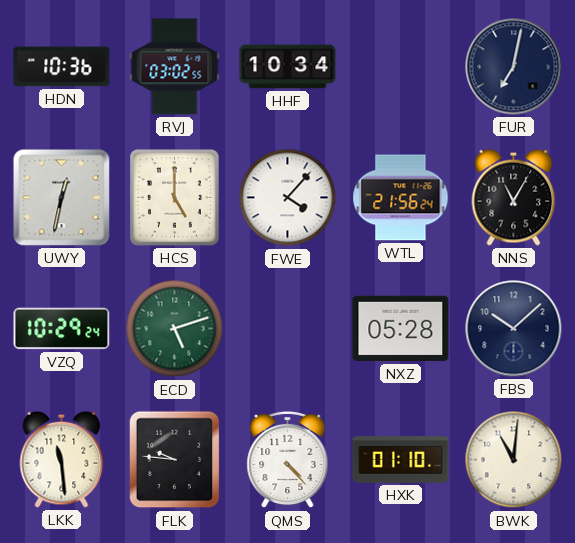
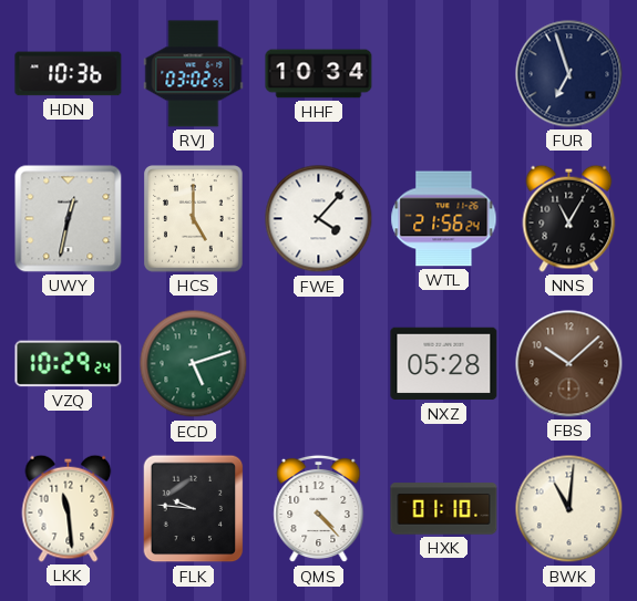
FUR: 7:02 -> 6:57 (569, 74)
FBS dial: navy -> brown (569, 364)
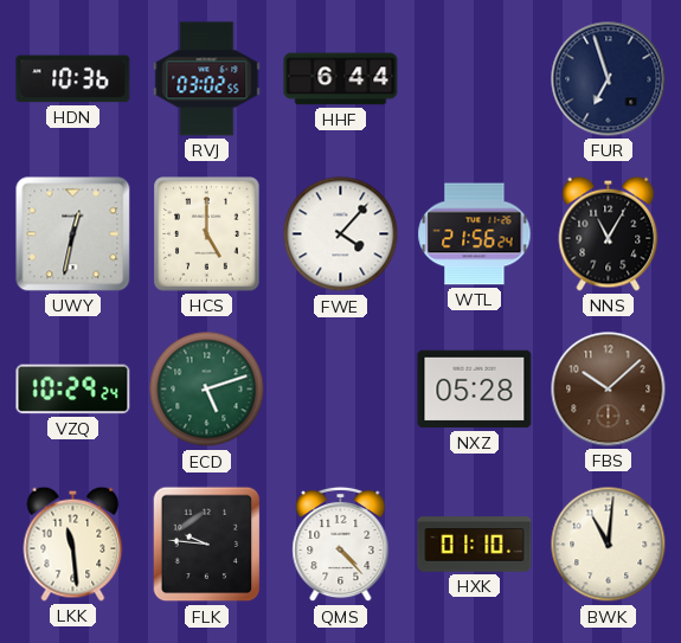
HHF: 10:34 -> 6:44 (341, 79)
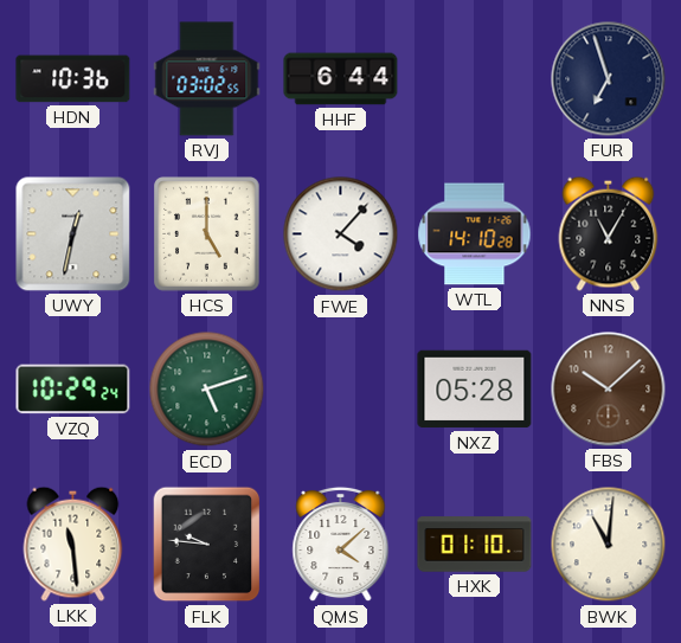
WTL: 21:56 -> 14:10 (475, 234)
QMS: 4:23 -> 4:08 (341, 545)
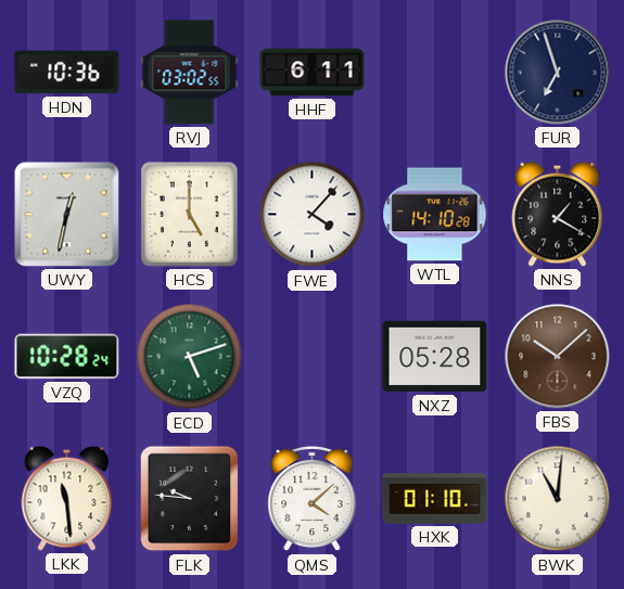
HHF: 6:44 -> 6:11 (313, 73)
NNS: 11:05 -> 1:20 (558, 214)
VZQ: 10:29 -> 10:28 (67, 357)
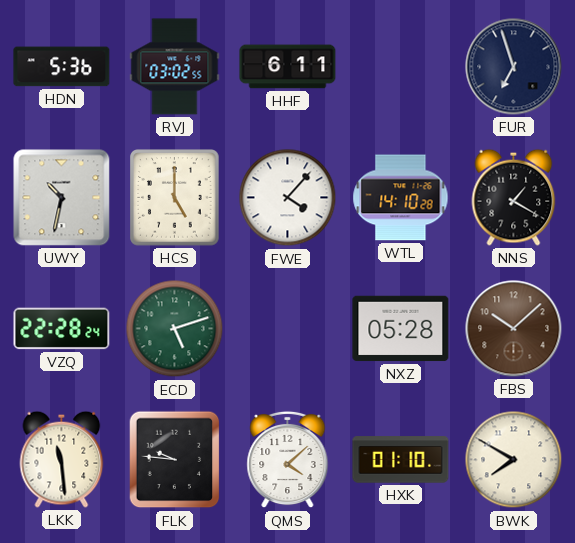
HDN: 10:36 -> 5:36 (62, 67)
UWY: 12:32 -> 10:32 (62, 198)
VZQ: 10:28 -> 22:28 (62, 329)
BWK: 11:01 -> 7:50 (514, 460)
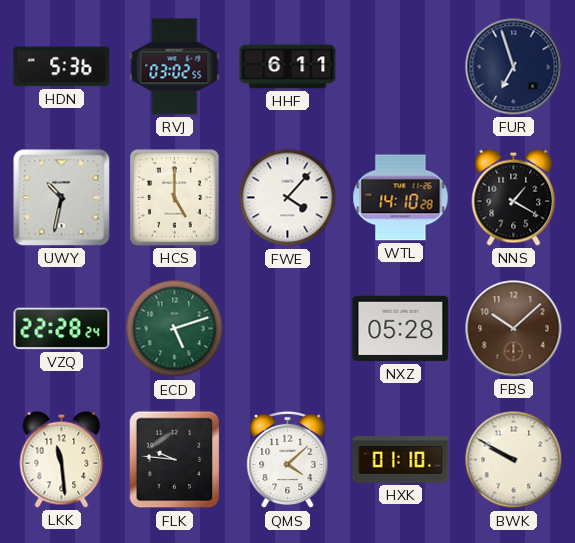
BWK: 7:50 -> 9:50 (514, 460)
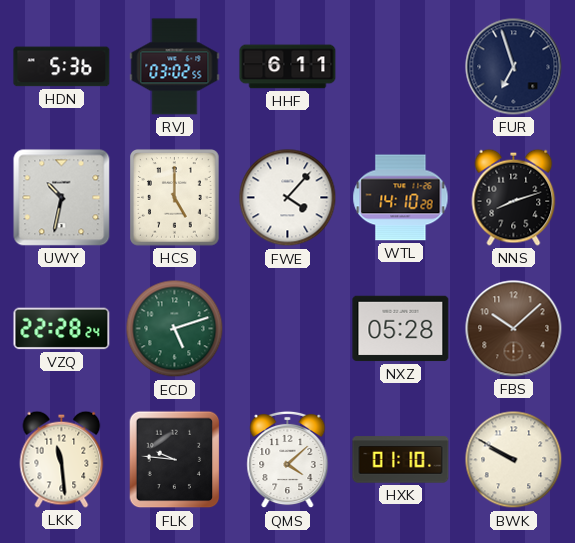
NNS: 1:20 -> 8:12 (514, 197)
